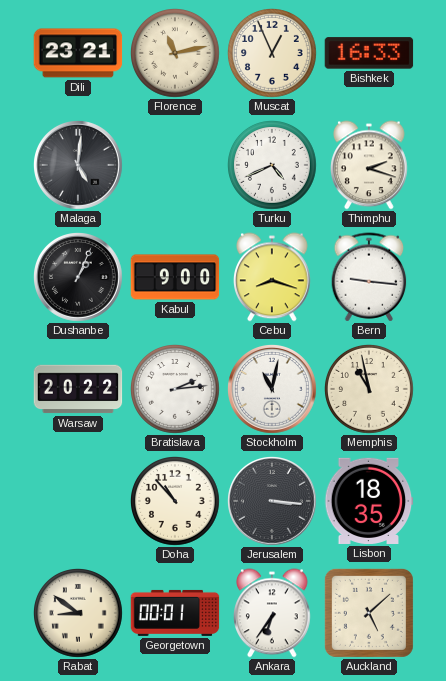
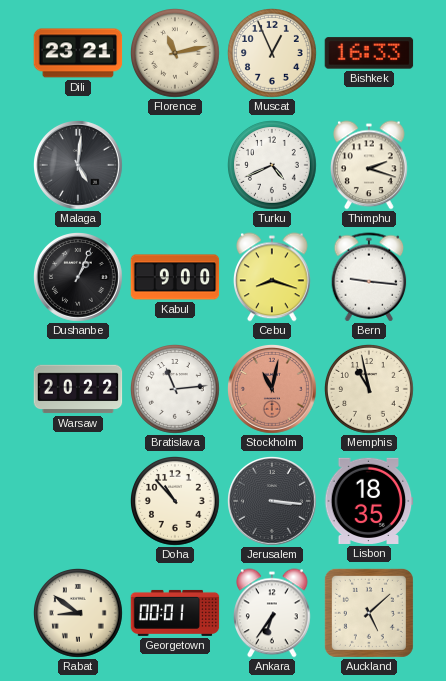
Bratislava: 2:14 -> 11:14 (176, 390)
Stockholm dial: white -> salmon (273, 390)
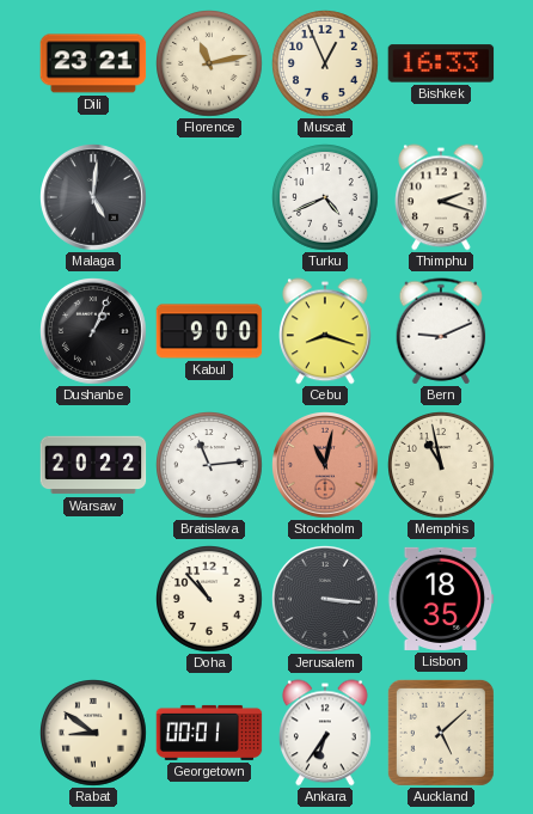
Bern: 9:16 -> 9:11 (441, 331)
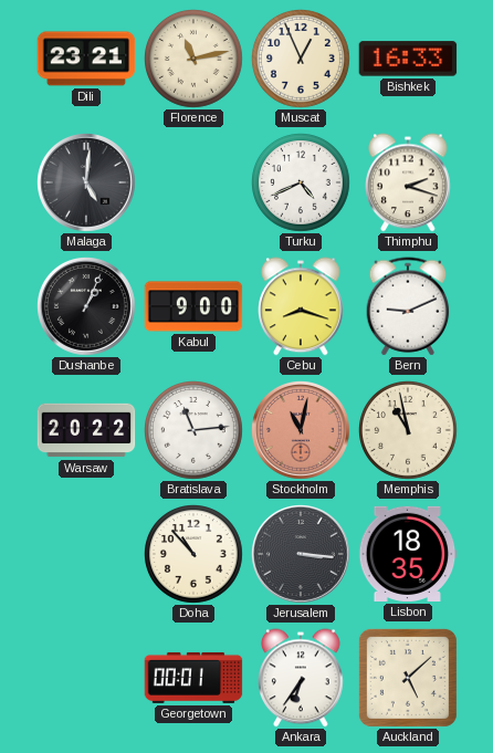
Rabat: 8:51 -> none (94, 734)
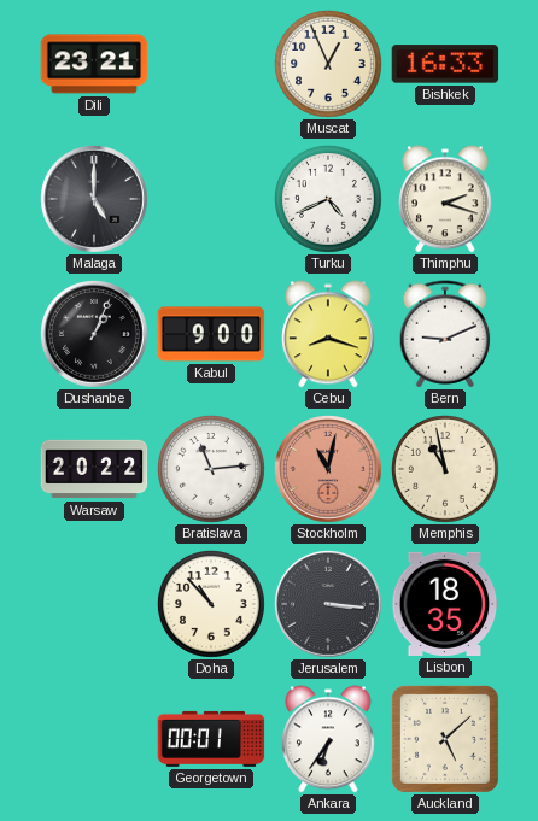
Florence: 11:13 -> none (195, 60)
Malaga: 5:01 -> 5:00 (95, 200)
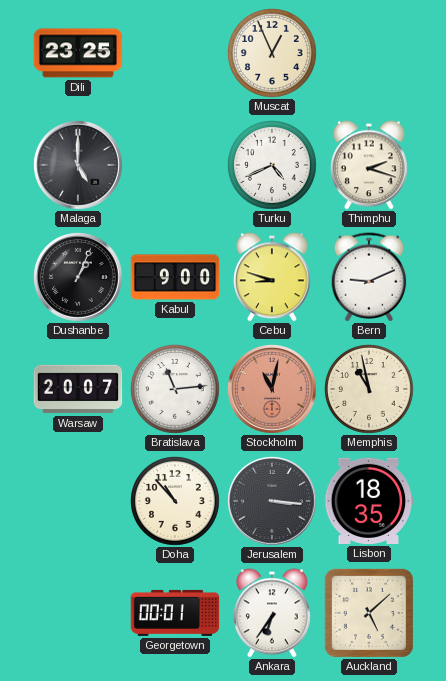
Dili: 23:21 -> 23:25 (78, 53)
Bishkek: 16:33 -> none (445, 64)
Cebu: 8:18 -> 8:48 (273, 277)
Warsaw: 20:22 -> 20:07 (78, 389)
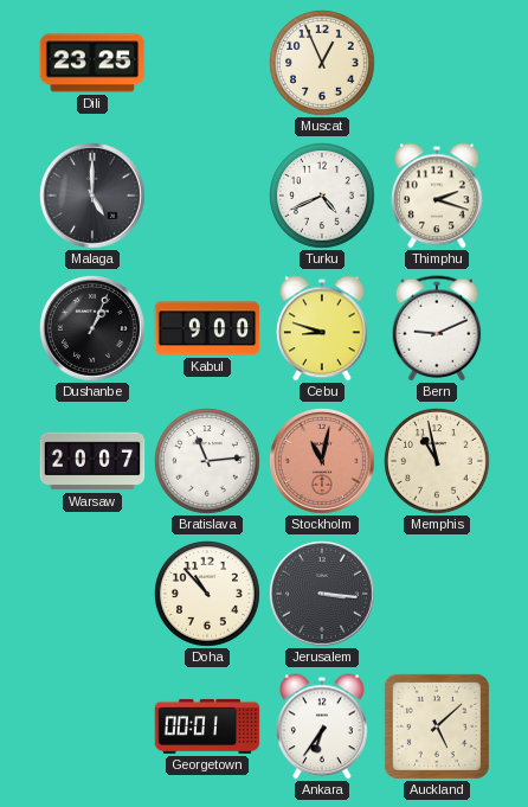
Lisbon: 18:35 -> none (369, 501)
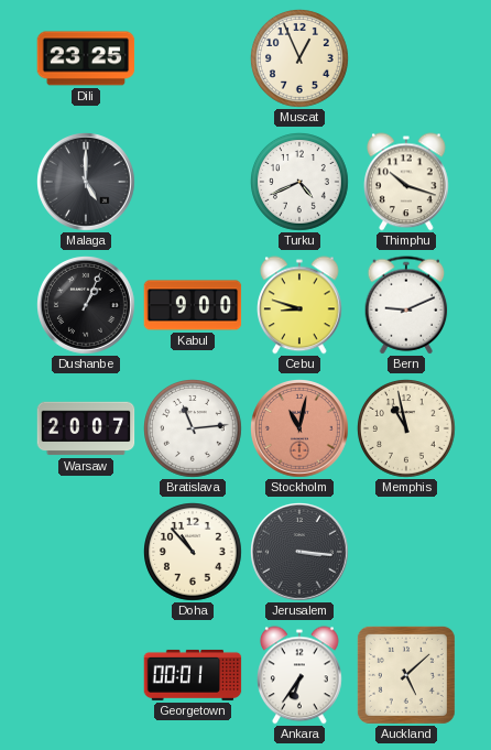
Thimphu: 2:18 -> 10:18 (407, 182)
